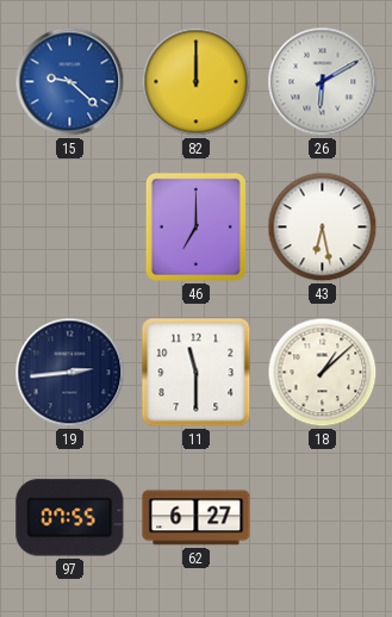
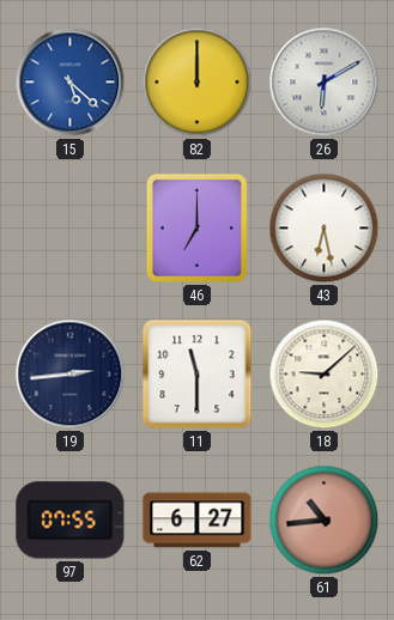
15: 9:22 -> 5:22 (71, 83)
18: 1:08 -> 9:08 (325, 375)
61: none -> 10:44 (325, 521)
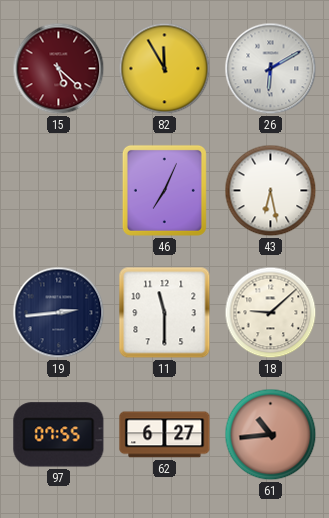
15 dial: blue -> burgundy (59, 69)
82: 12:00 -> 11:55 (165, 69)
46: 7:00 -> 7:04 (164, 190)
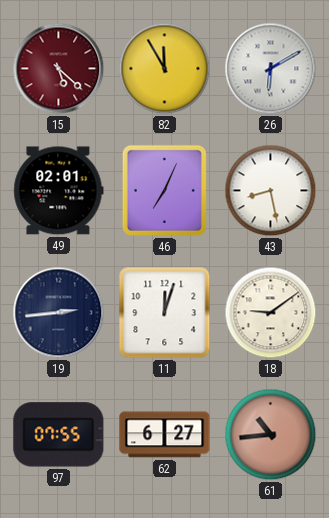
49: none -> 02:01 (59, 191)
43: 6:28 -> 8:28 (271, 191)
11: 11:30 -> 12:03 (165, 313)
18: 9:08 -> 9:09 (271, 313)
